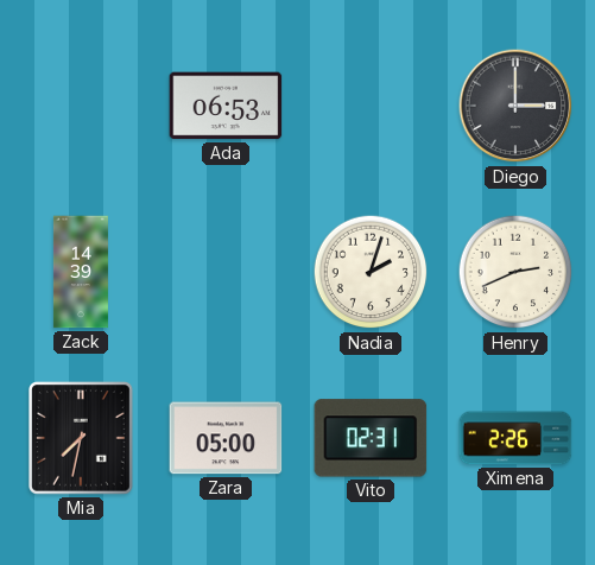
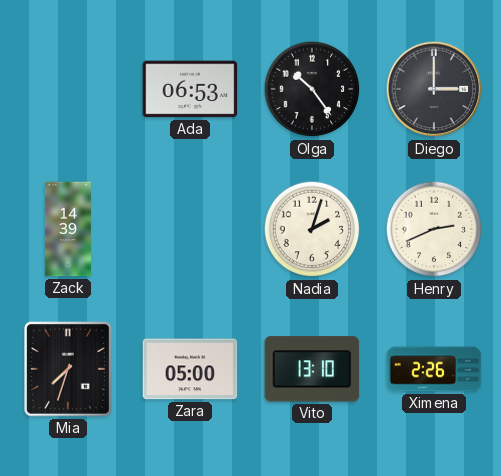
Olga: none -> 10:24 (312, 89)
Mia: 7:32 -> 7:33 (69, 370)
Vito: 02:31 -> 13:10 (312, 369)
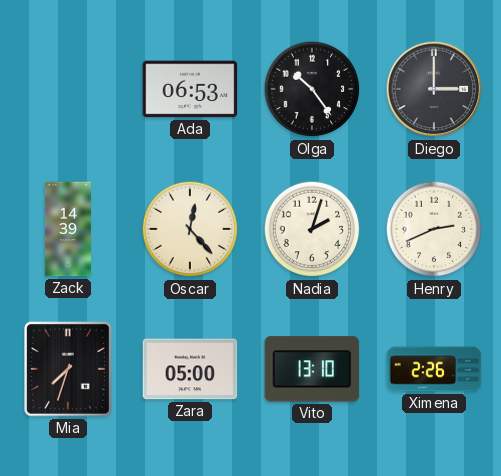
Oscar: none -> 12:23 (190, 229)
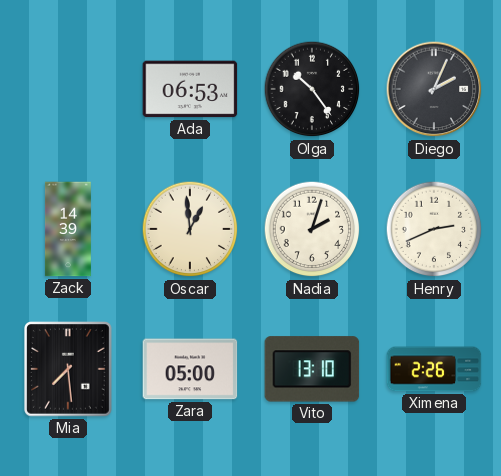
Diego: 3:00 -> 2:04 (434, 89)
Oscar: 12:23 -> 12:59 (190, 229)
Mia: 7:33 -> 7:29 (69, 370)
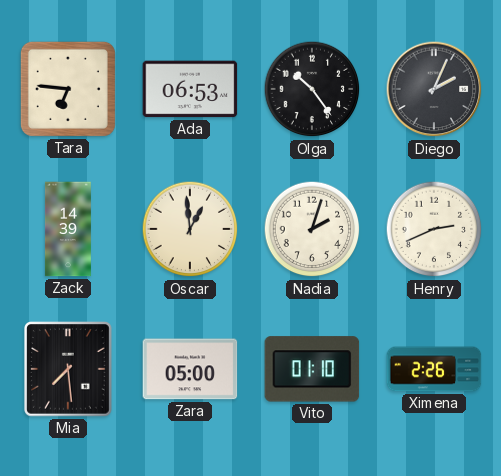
Tara: none -> 6:46 (68, 89)
Vito: 13:10 -> 01:10 (312, 369)
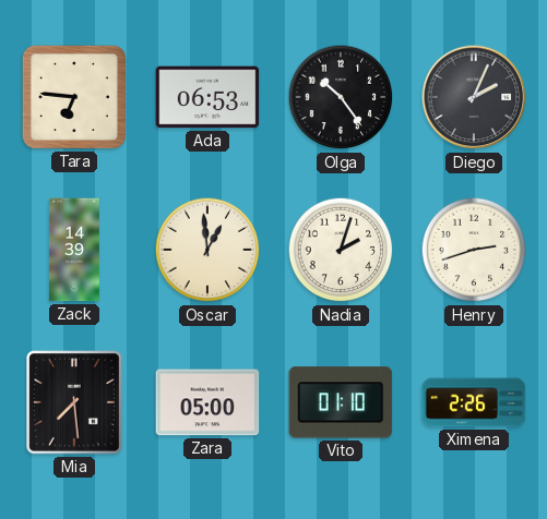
Henry: 2:41 -> 2:42 (474, 250)
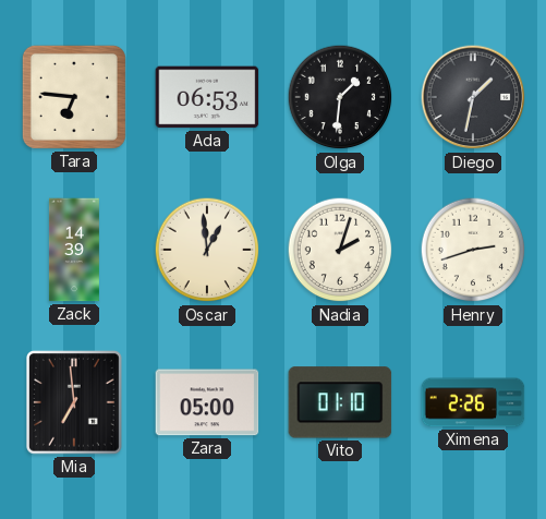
Olga: 10:24 -> 1:31 (340, 97)
Diego: 2:04 -> 1:32 (473, 97)
Mia: 7:29 -> 6:59 (75, 403)
